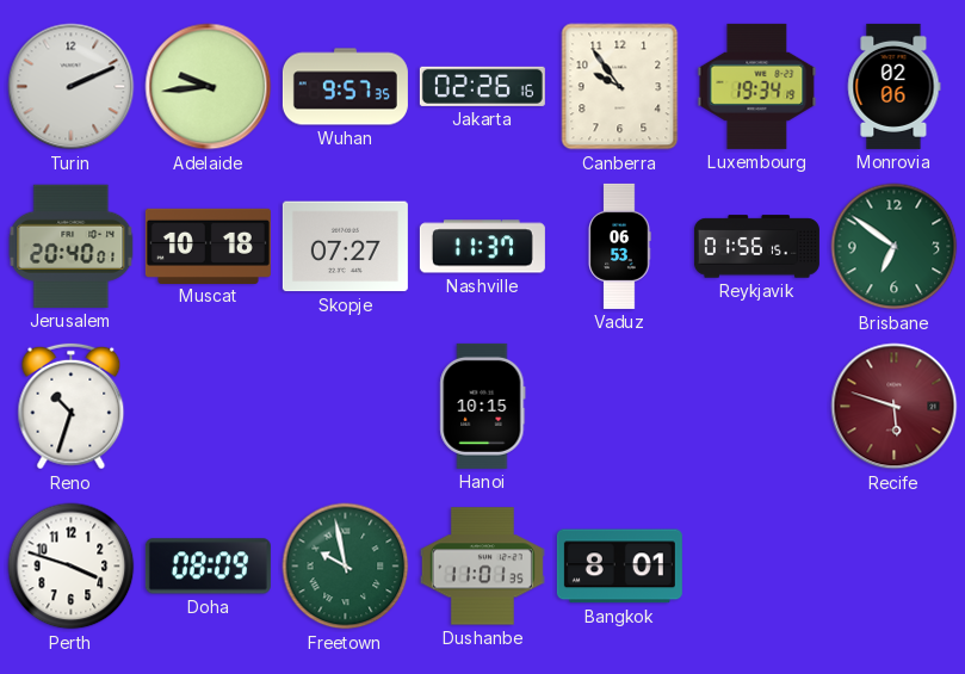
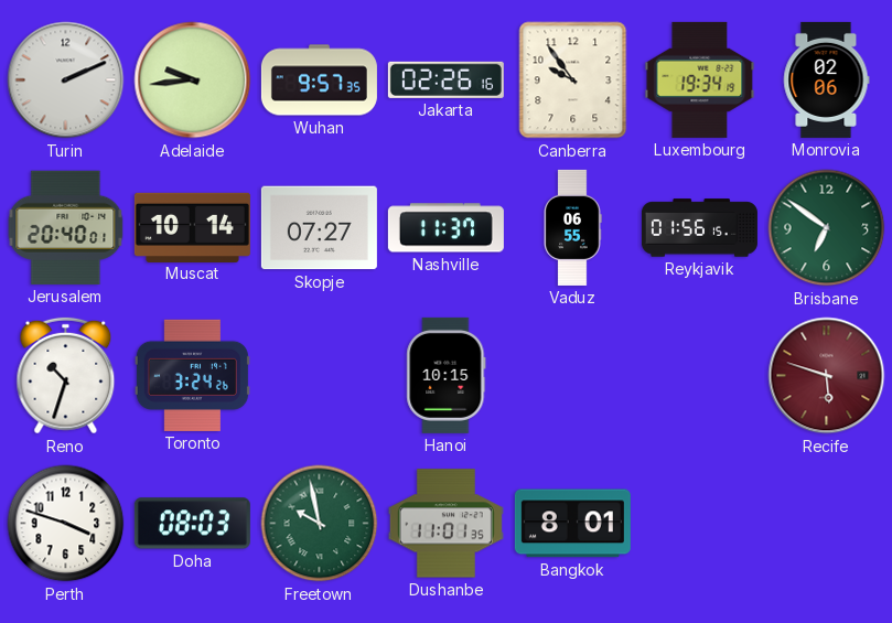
Muscat: 10:18 -> 10:14 (192, 227)
Vaduz: 06:53 -> 06:55 (572, 227)
Toronto: none -> 3:24 (192, 375)
Doha: 08:09 -> 08:03 (192, 524)
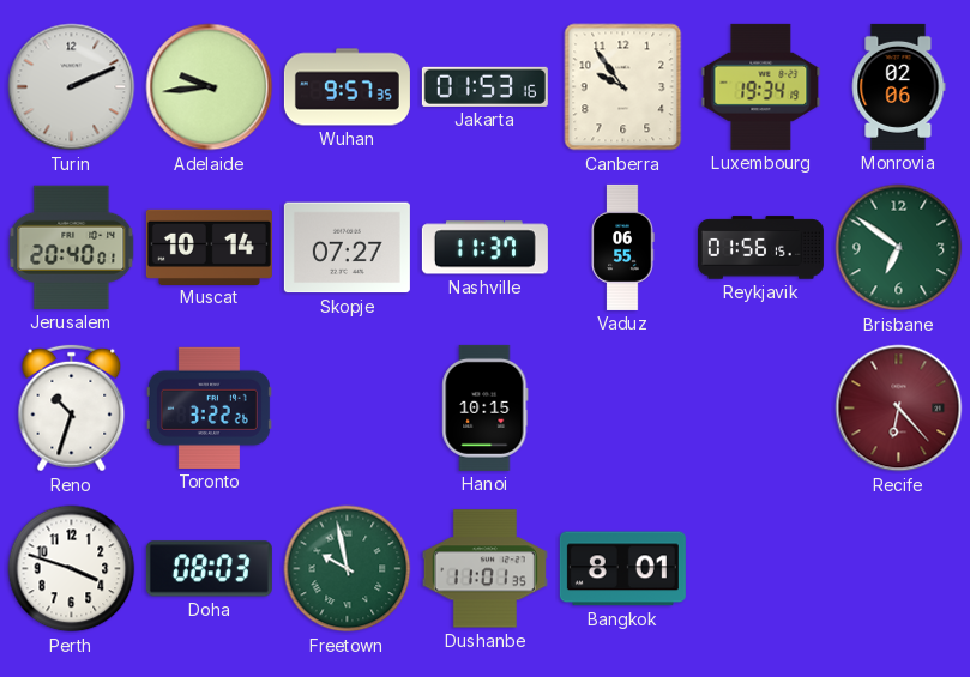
Jakarta: 02:26 -> 01:53 (484, 86)
Toronto: 3:24 -> 3:22 (209, 407)
Recife: 5:48 -> 6:23 (899, 409)
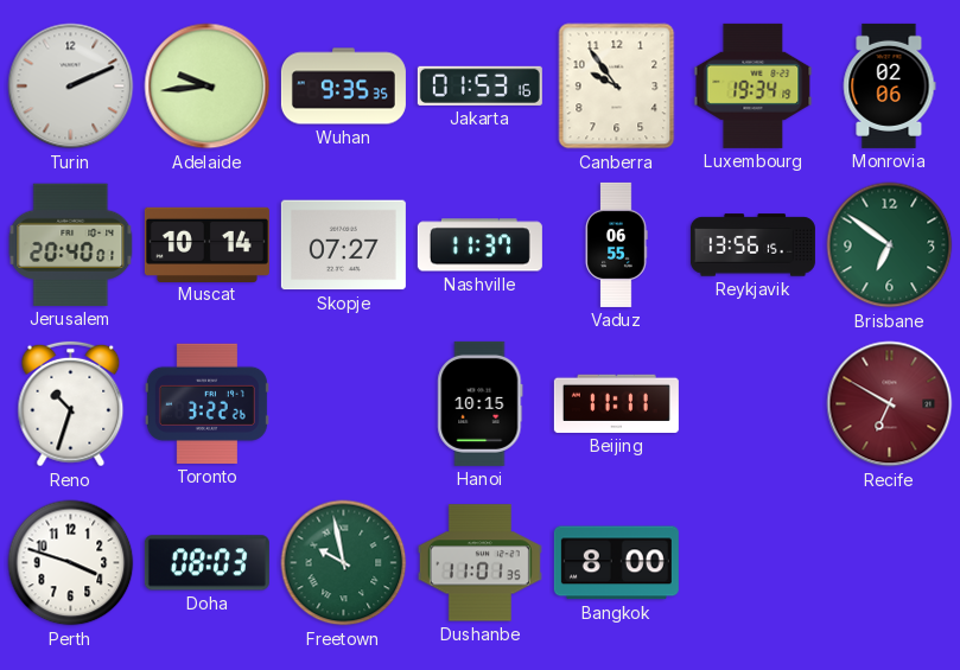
Wuhan: 9:57 -> 9:35 (343, 87)
Reykjavik: 01:56 -> 13:56 (752, 245)
Beijing: none -> 11:11 (616, 403)
Recife: 6:23 -> 6:50 (890, 404)
Bangkok: 8:01 -> 8:00 (616, 563)
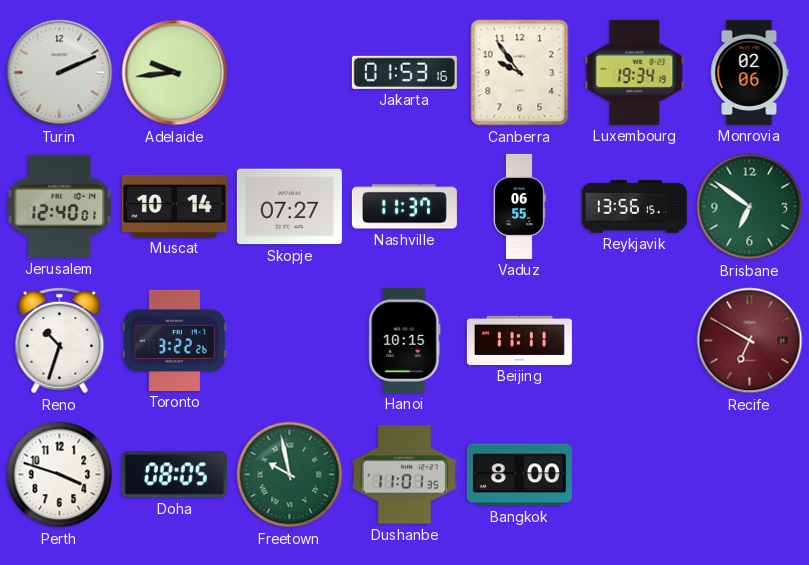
Wuhan: 9:35 -> none (343, 87)
Jerusalem: 20:40 -> 12:40 (60, 206)
Doha: 08:03 -> 08:05 (174, 475)
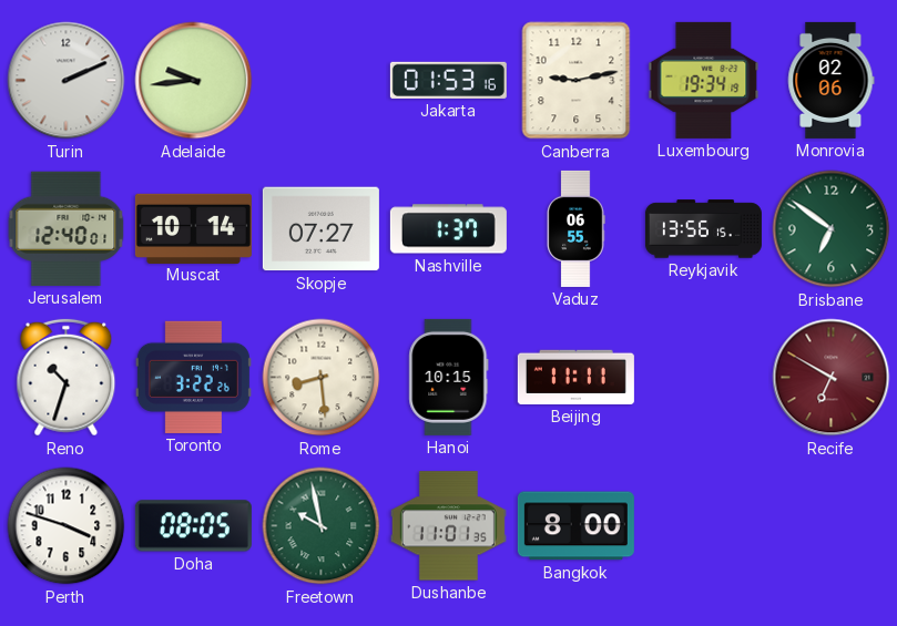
Canberra: 9:54 -> 9:13 (577, 81)
Nashville: 11:37 -> 1:37 (448, 229)
Rome: none -> 8:29 (322, 378)
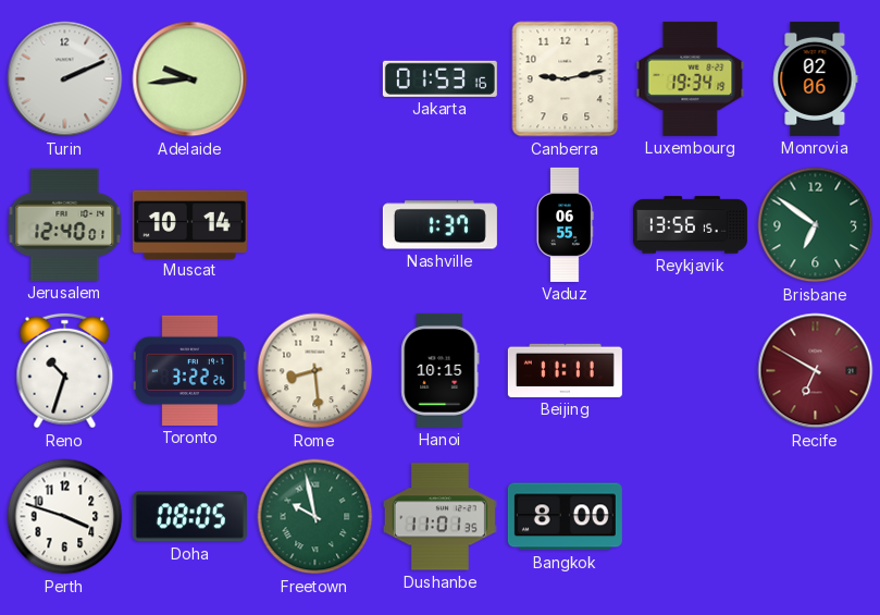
Skopje: 07:27 -> none (320, 229)
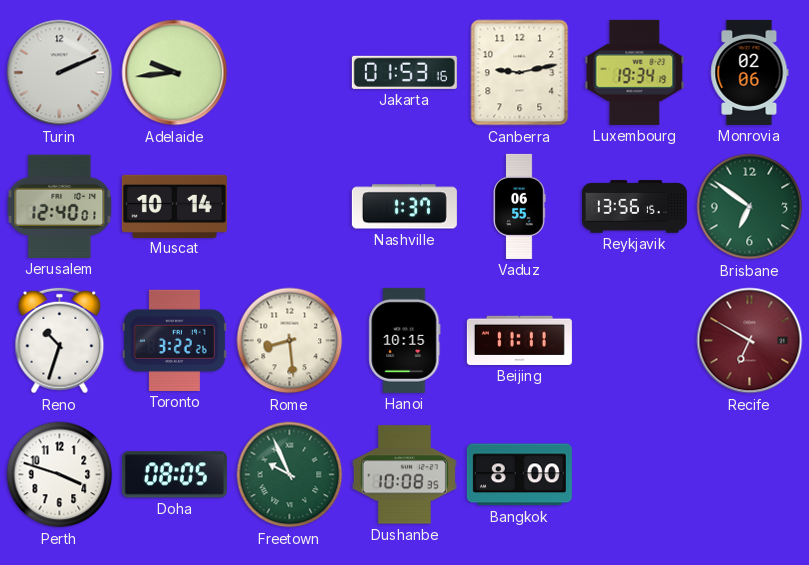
Freetown: 9:58 -> 9:56 (290, 475)
Dushanbe: 11:01 -> 10:08 (404, 475)
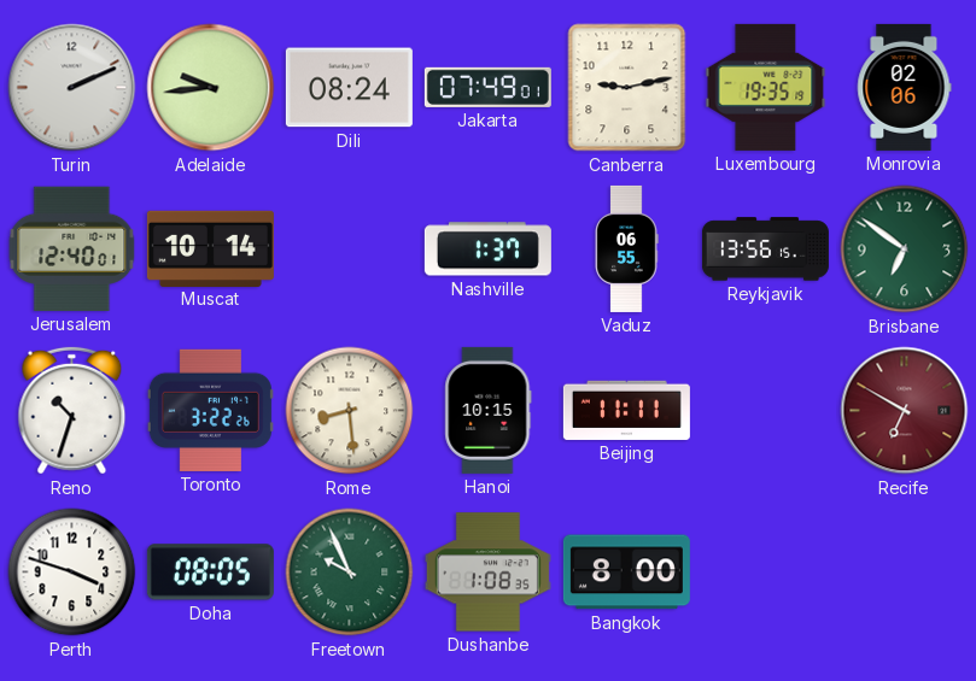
Dili: none -> 08:24 (349, 88)
Jakarta: 01:53 -> 07:49 (487, 87)
Luxembourg: 19:34 -> 19:35 (766, 87)
Dushanbe: 10:08 -> 1:08 (487, 573)
